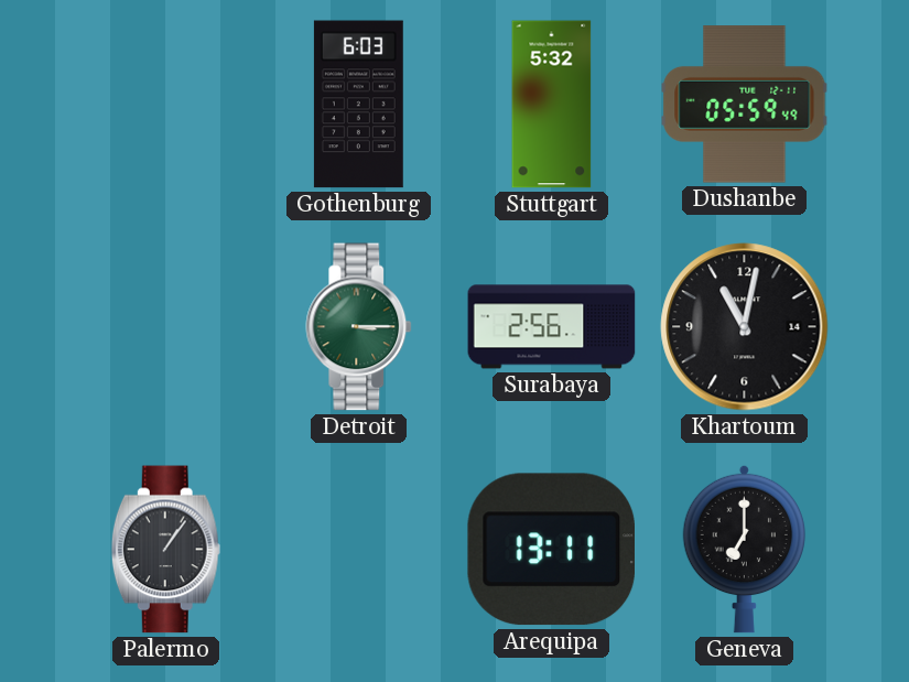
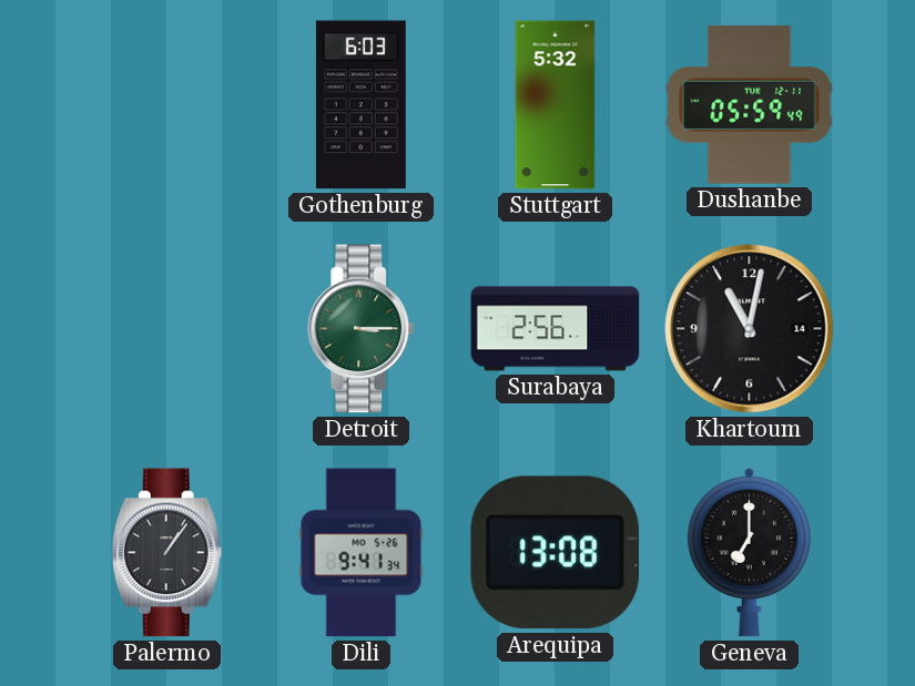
Dili: none -> 9:41 (362, 553)
Arequipa: 13:11 -> 13:08 (555, 553)
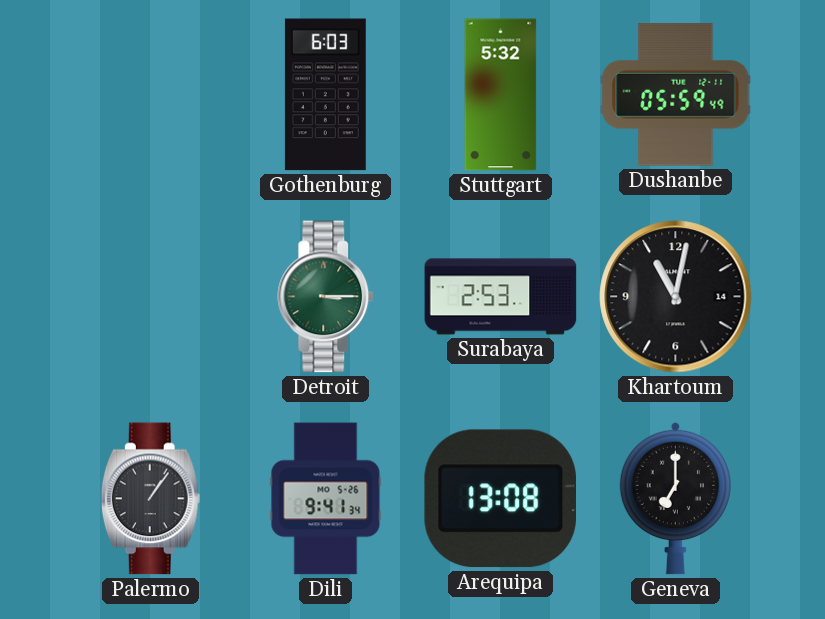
Surabaya: 2:56 -> 2:53 (501, 297)
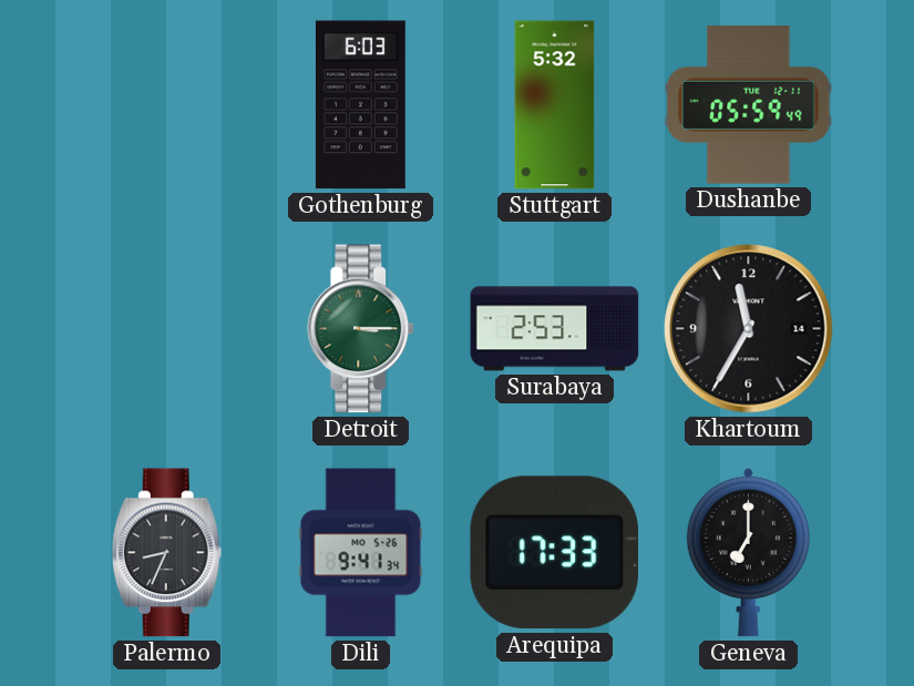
Khartoum: 11:02 -> 11:35 (749, 329)
Palermo: 1:06 -> 8:34 (166, 553)
Arequipa: 13:08 -> 17:33 (554, 553)
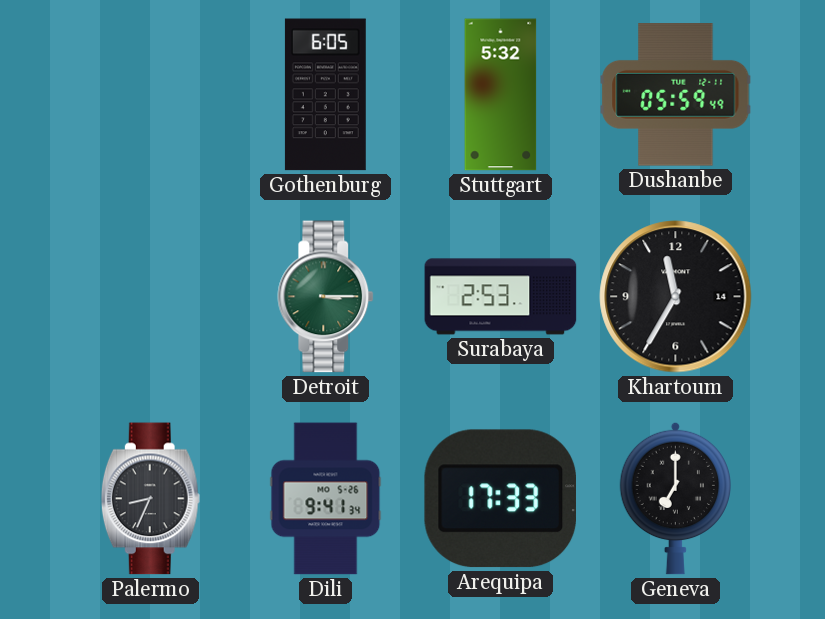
Gothenburg: 6:03 -> 6:05 (325, 95)
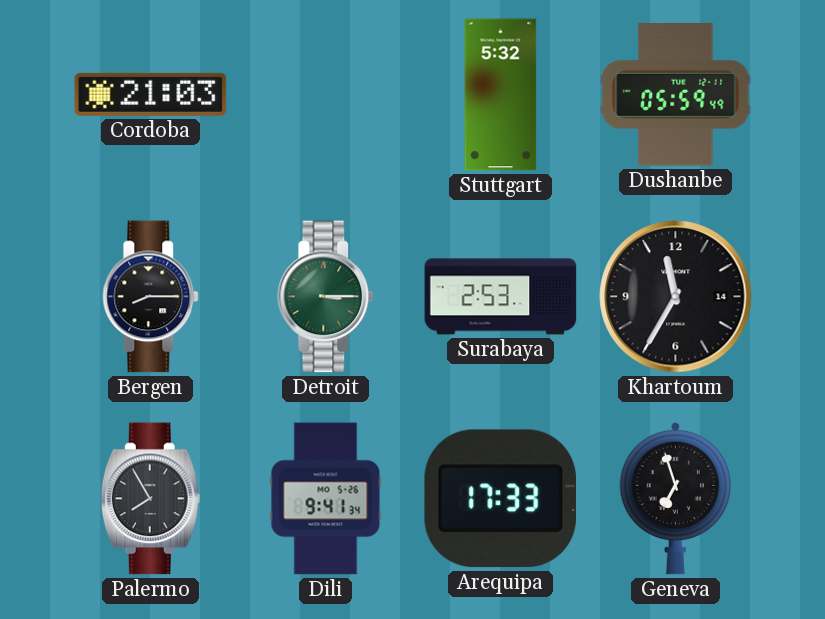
Cordoba: none -> 21:03 (151, 94)
Gothenburg: 6:05 -> none (325, 95)
Bergen: none -> 8:15 (151, 297)
Palermo: 8:34 -> 7:55 (150, 499)
Geneva: 7:00 -> 6:57 (675, 498)
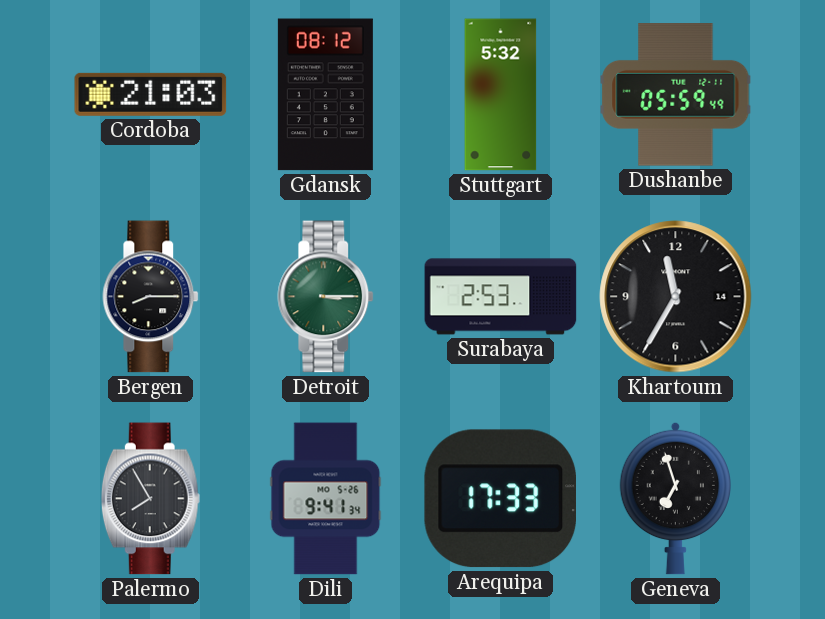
Gdansk: none -> 08:12 (325, 95)
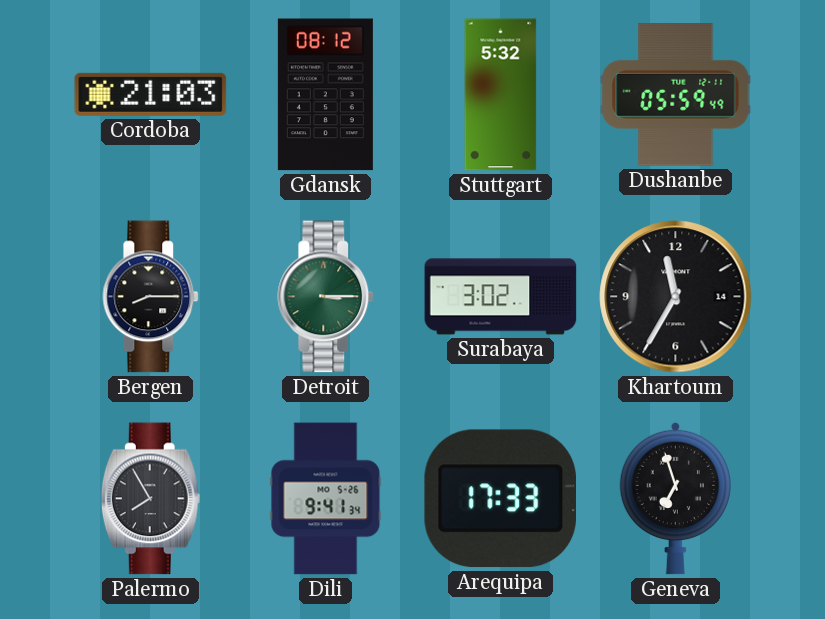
Surabaya: 2:53 -> 3:02 (501, 297)
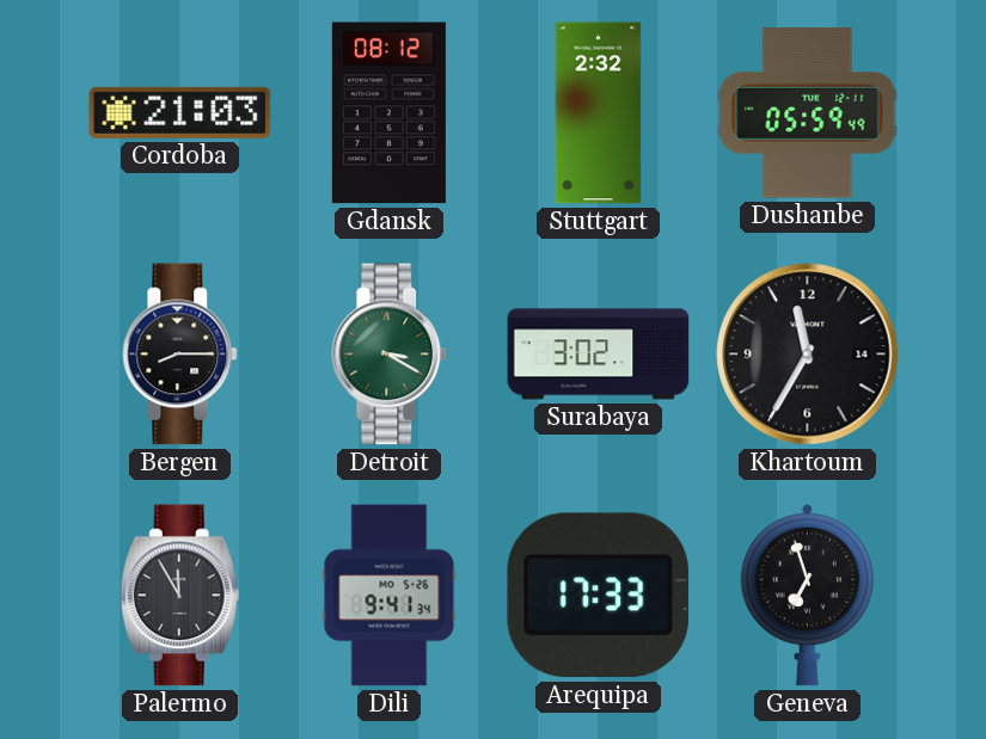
Stuttgart: 5:32 -> 2:32 (599, 113)
Detroit: 3:15 -> 3:20 (390, 355)
Palermo: 7:55 -> 11:55 (179, 596)
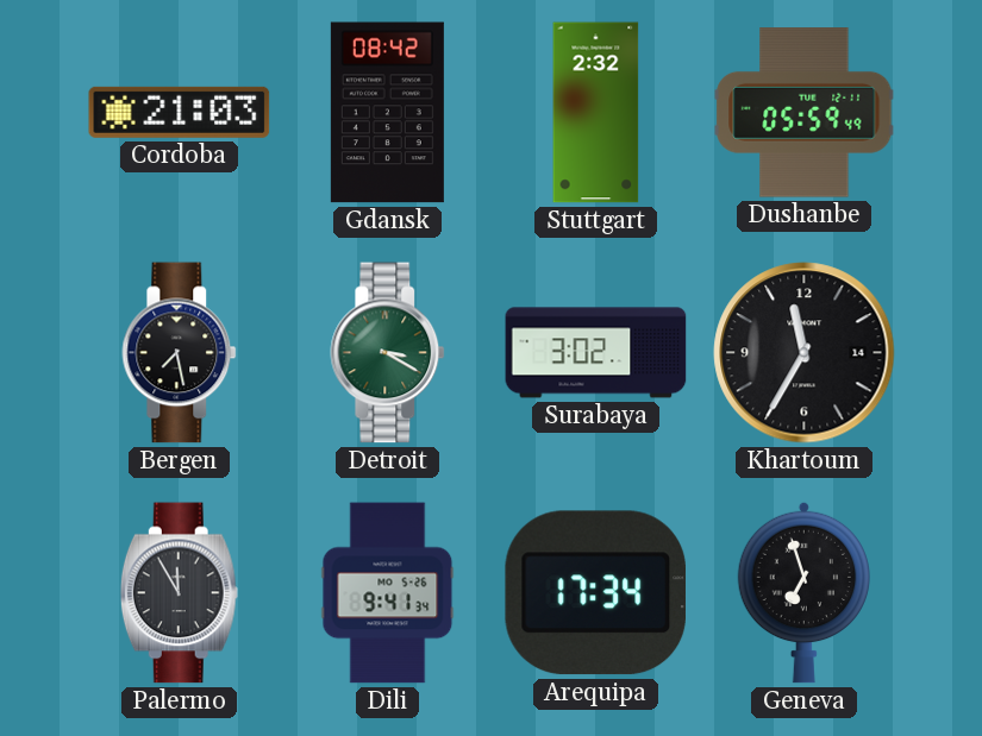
Gdansk: 08:12 -> 08:42 (387, 113)
Bergen: 8:15 -> 7:28 (180, 353)
Arequipa: 17:33 -> 17:34 (595, 593)
